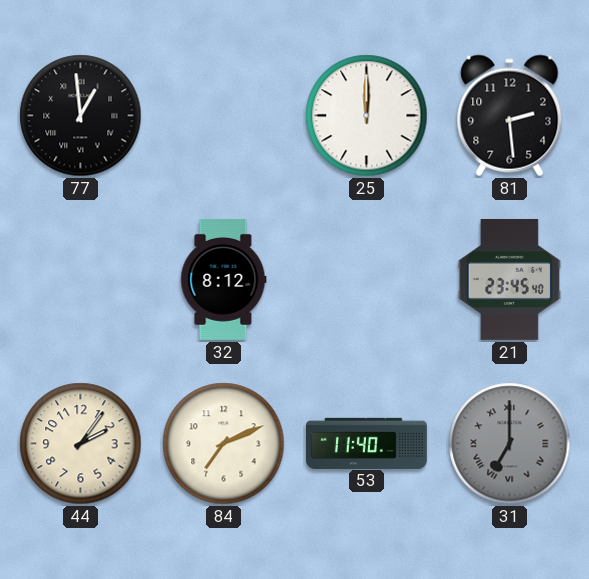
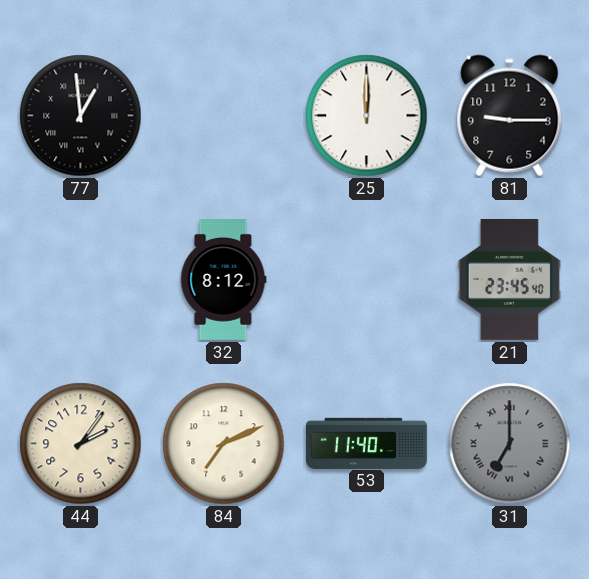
81: 2:29 -> 9:15 (510, 116)
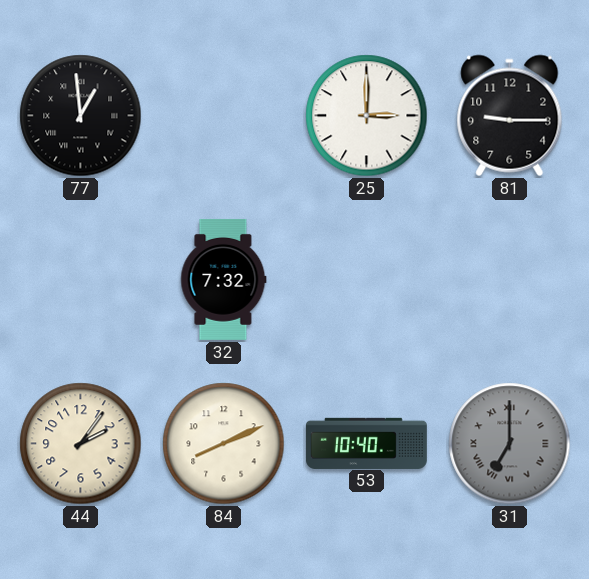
25: 12:00 -> 3:00 (367, 116)
32: 8:12 -> 7:32 (224, 279)
21: 23:45 -> none (509, 279)
84: 7:11 -> 8:11 (224, 444)
53: 11:40 -> 10:40 (366, 443)
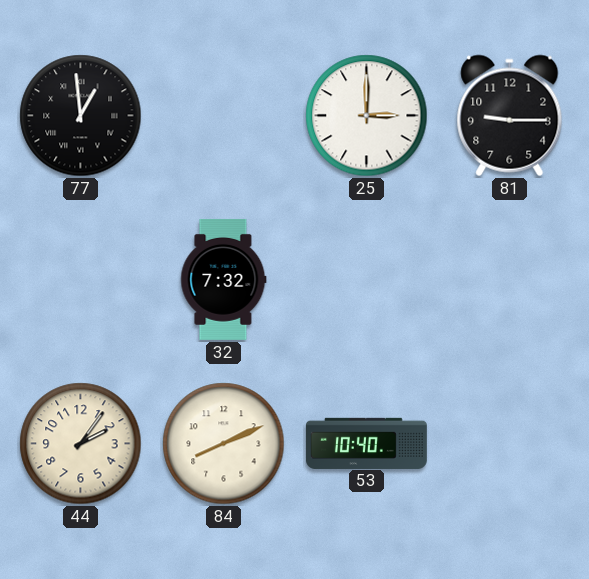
31: 7:00 -> none (510, 444)
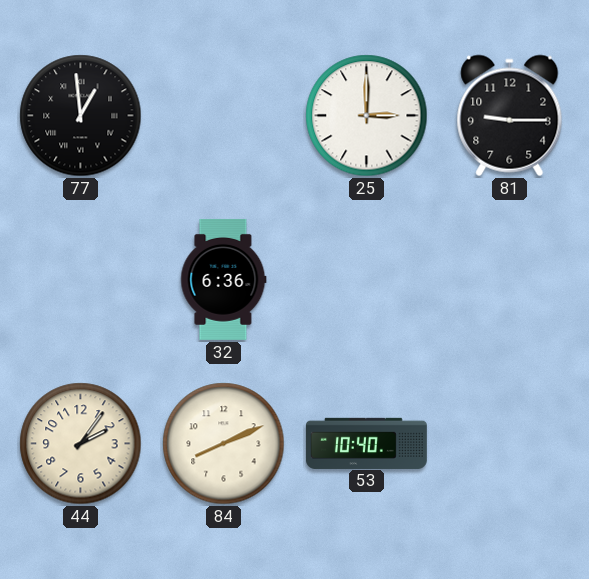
32: 7:32 -> 6:36 (224, 279)
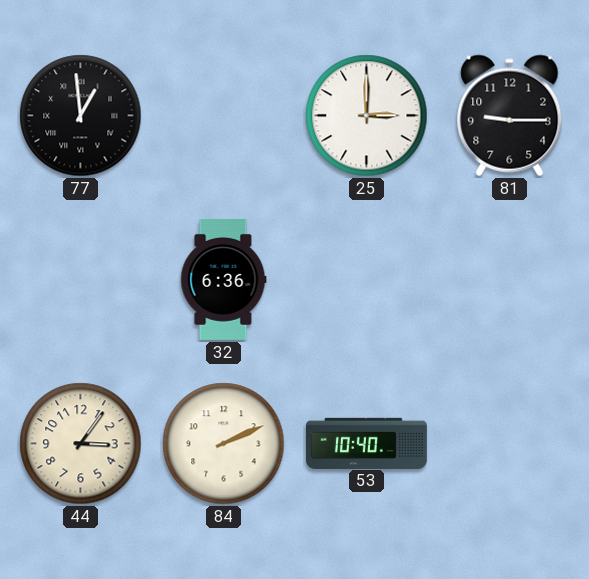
44: 2:06 -> 3:06 (81, 444)
84: 8:11 -> 2:11 (224, 444)
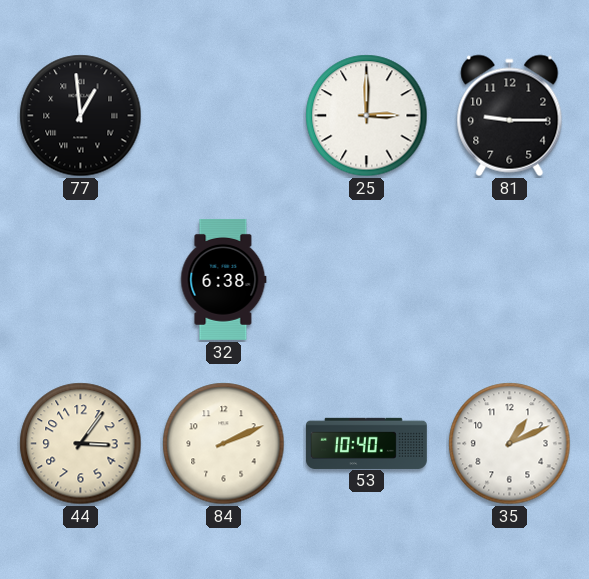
32: 6:36 -> 6:38 (224, 279)
35: none -> 1:11 (510, 444)
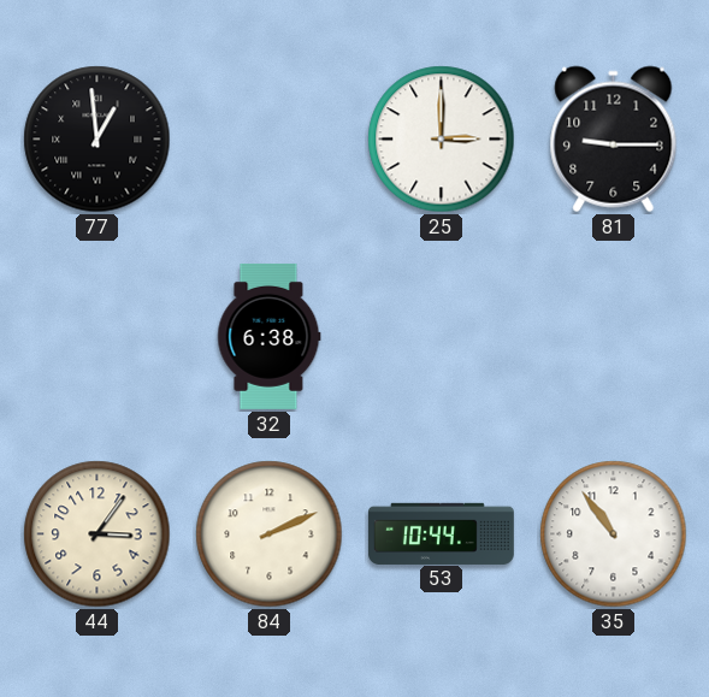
53: 10:40 -> 10:44 (441, 533)
35: 1:11 -> 10:54 (614, 534)
